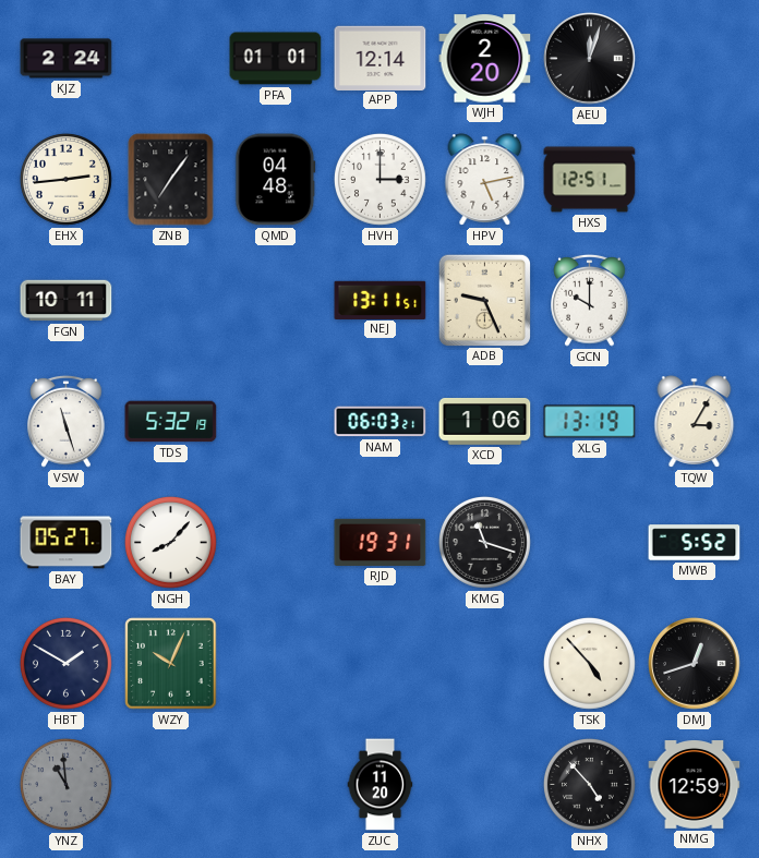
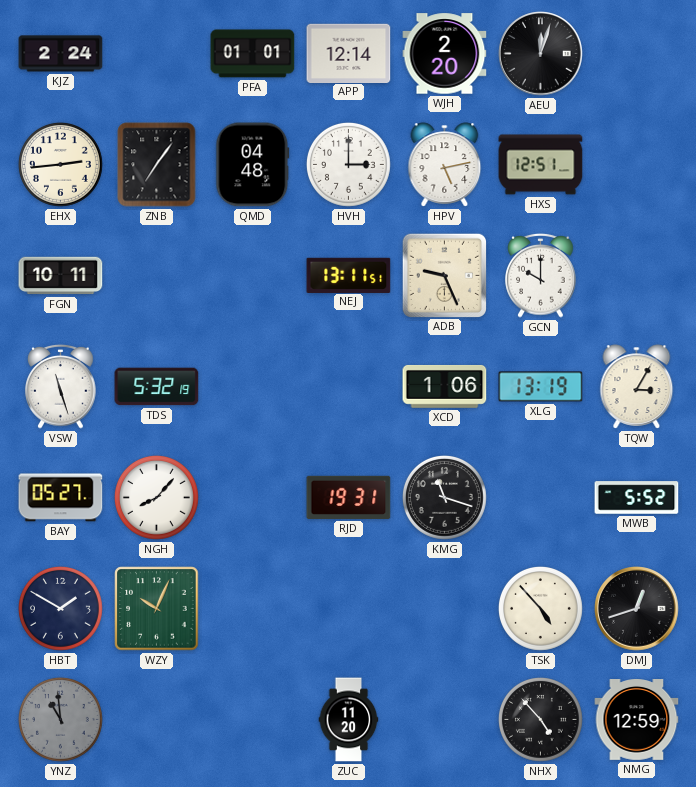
NAM: 06:03 -> none (381, 422)
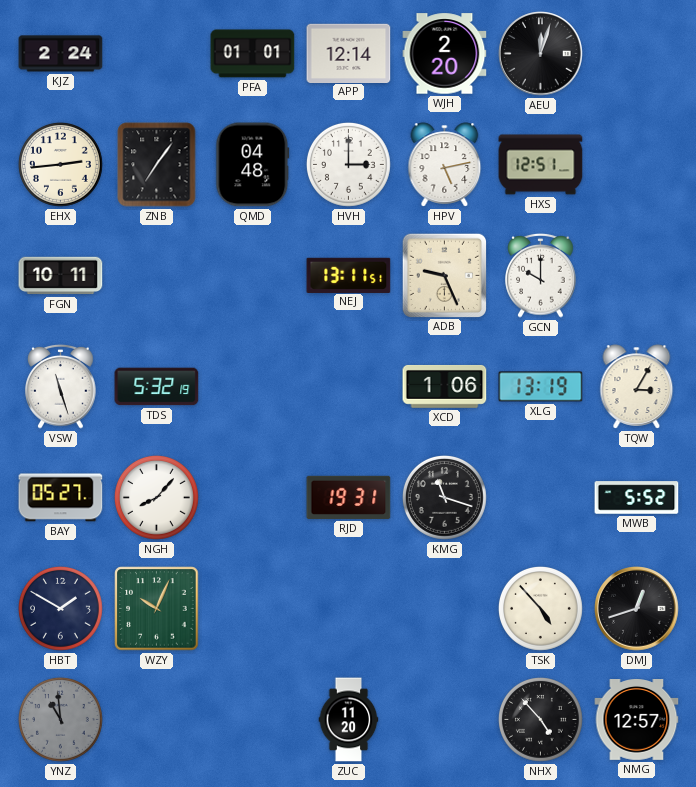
NMG: 12:59 -> 12:57 (637, 720)
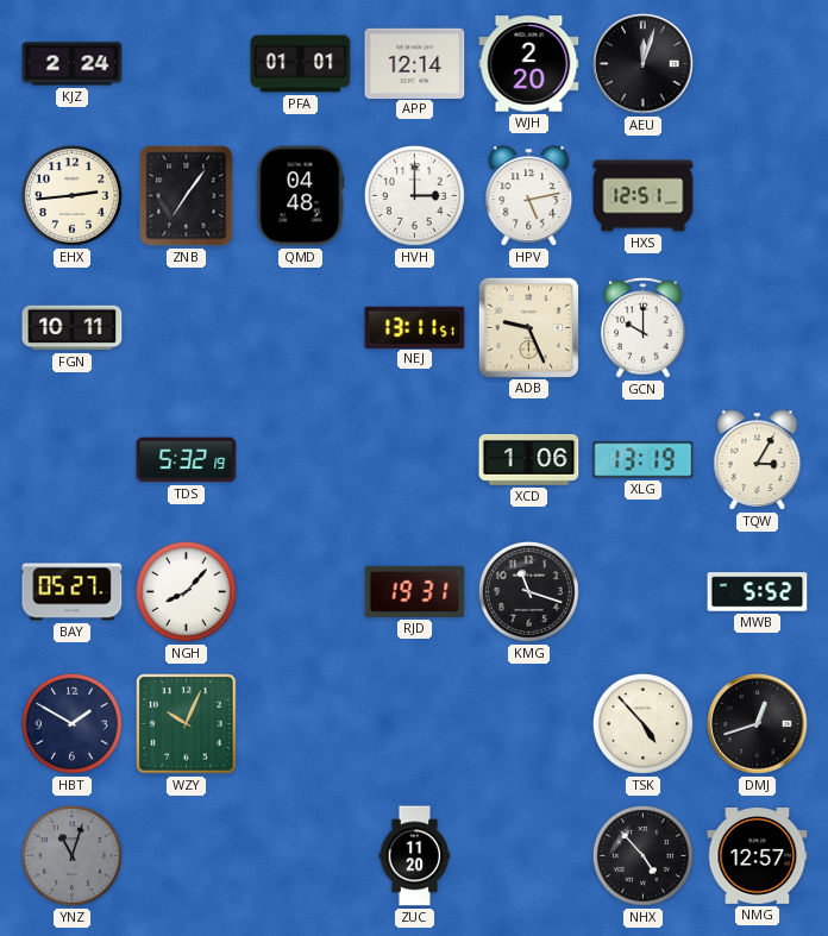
VSW: 11:27 -> none (61, 387)
YNZ: 10:59 -> 11:03 (71, 855)
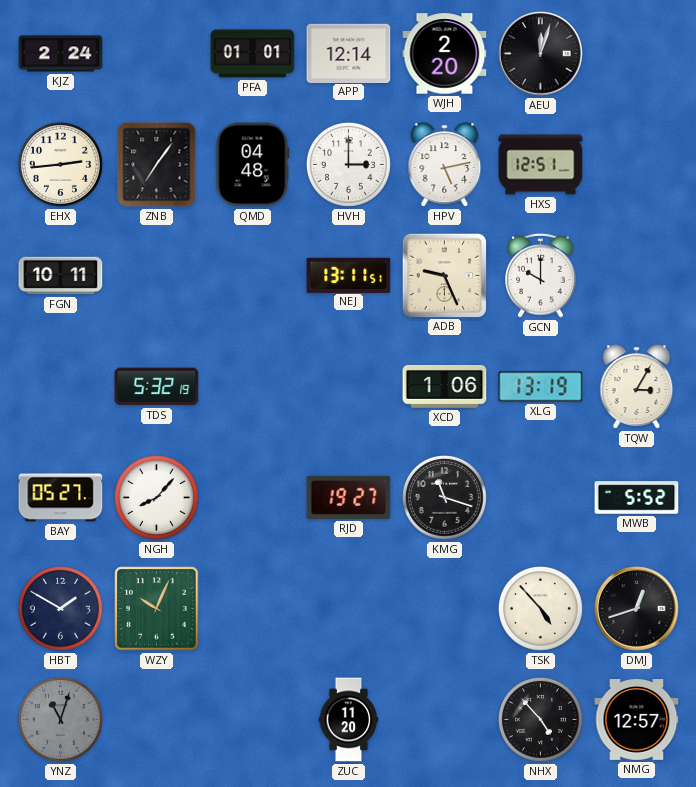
RJD: 19:31 -> 19:27 (349, 497)
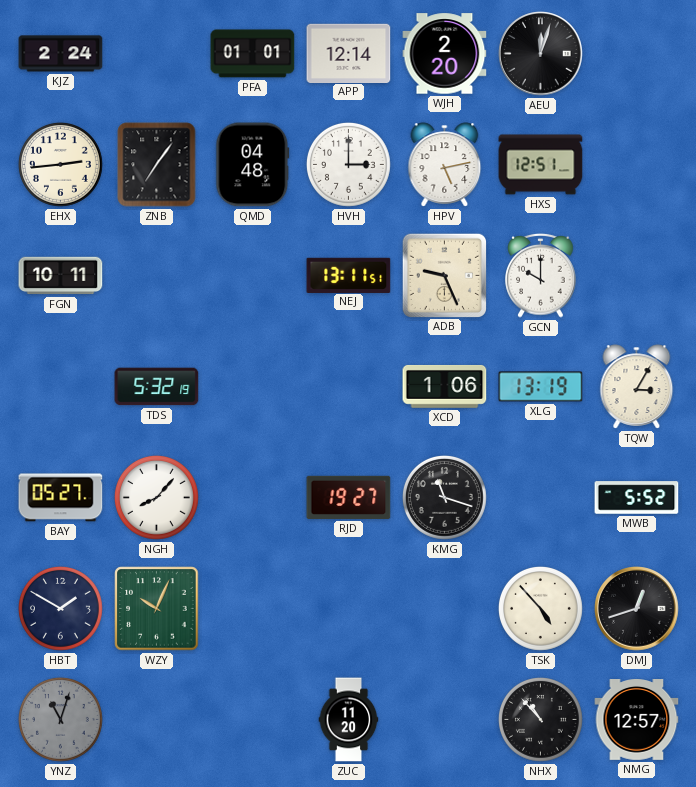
NHX: 4:53 -> 10:53 (540, 719)
